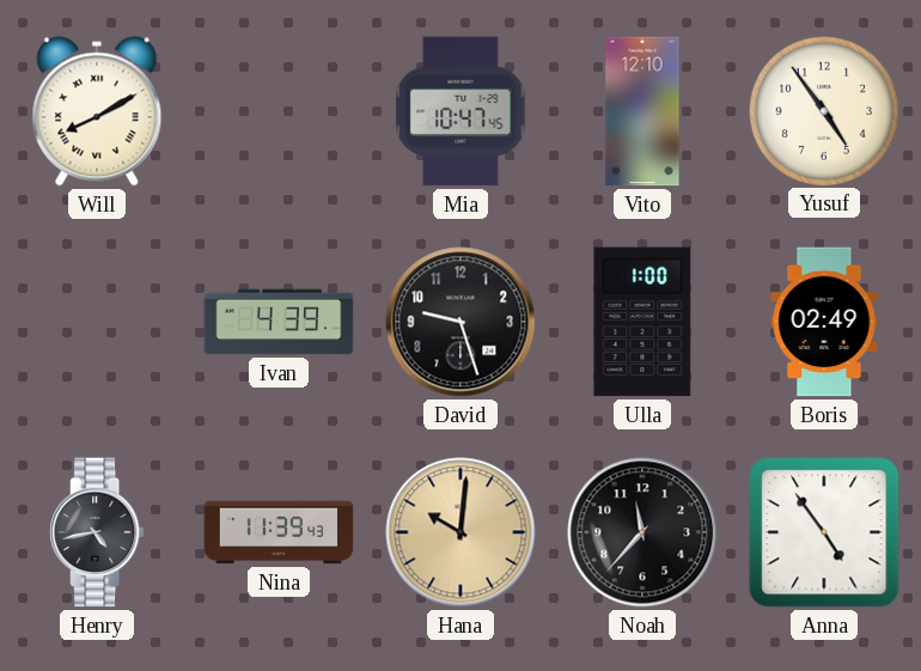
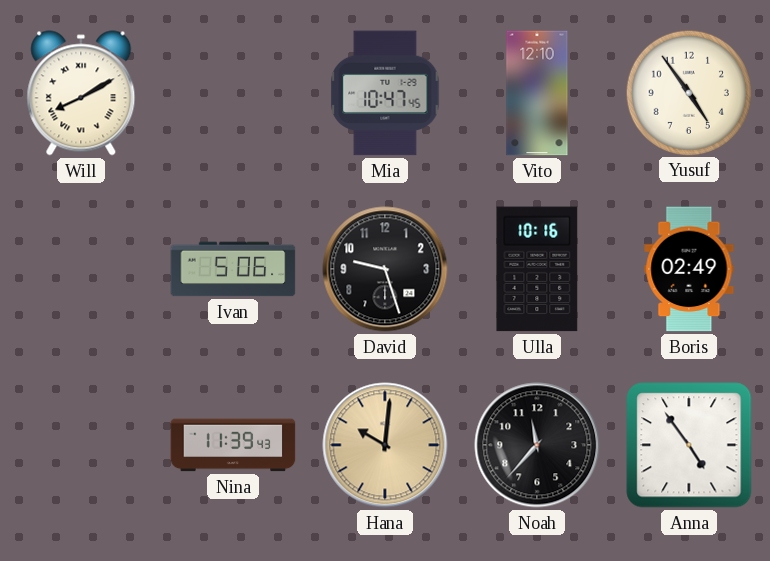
Ivan: 4:39 -> 5:06 (233, 269)
Ulla: 1:00 -> 10:16 (537, 269)
Henry: 4:43 -> none (97, 532)
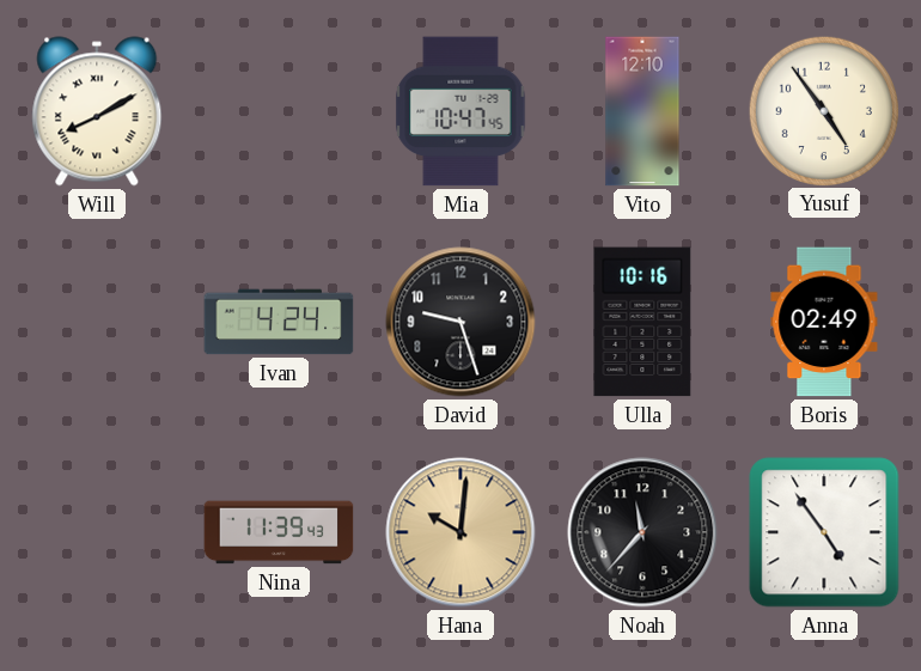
Ivan: 5:06 -> 4:24 (279, 322)
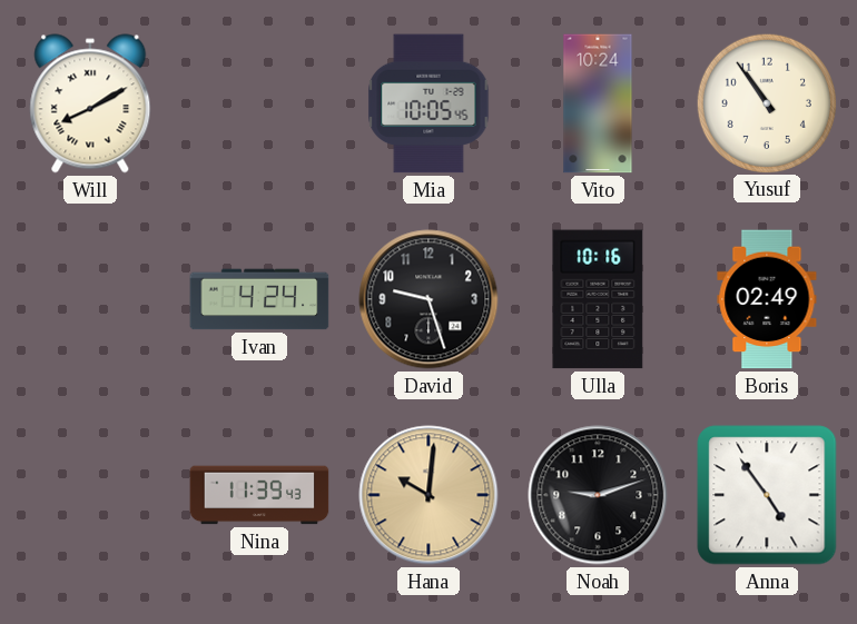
Mia: 10:47 -> 10:05 (428, 103)
Vito: 12:10 -> 10:24 (598, 103)
Yusuf: 4:54 -> 10:54 (766, 102)
Noah: 11:37 -> 9:12 (598, 495)
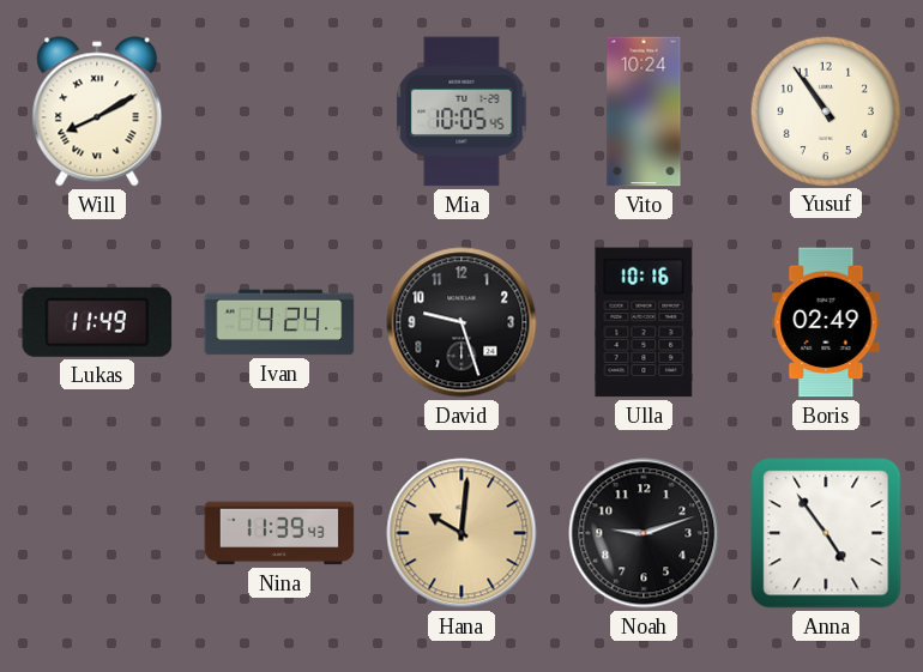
Lukas: none -> 11:49 (97, 322)
